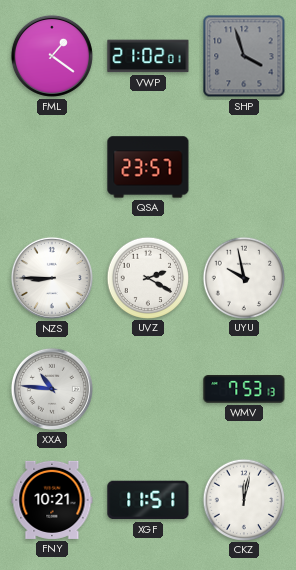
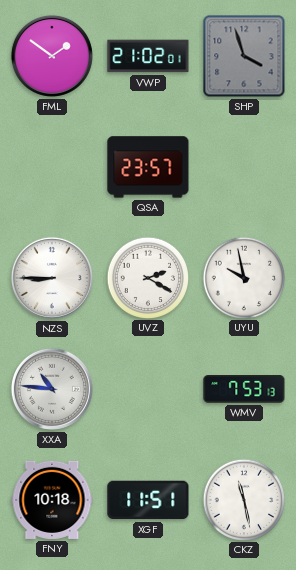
FML: 1:21 -> 1:51 (52, 56)
FNY: 10:21 -> 10:18 (52, 500)
CKZ: 12:02 -> 11:28 (243, 499)
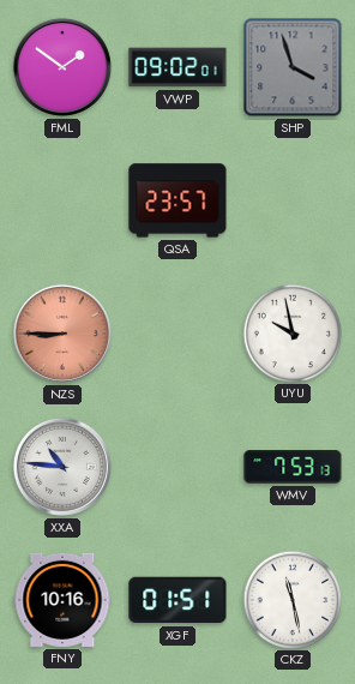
VWP: 21:02 -> 09:02 (177, 67)
NZS dial: white -> salmon (62, 334)
UVZ: 2:20 -> none (147, 277)
FNY: 10:18 -> 10:16 (62, 600)
XGF: 11:51 -> 01:51 (177, 600)
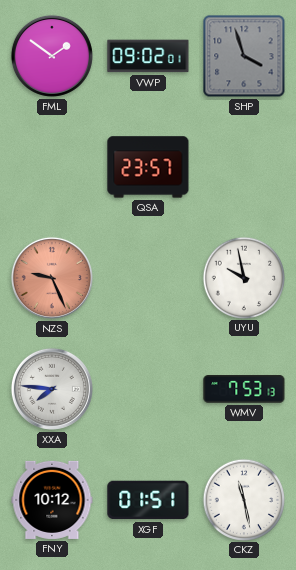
NZS: 8:45 -> 9:26 (52, 278)
XXA: 10:46 -> 7:46 (52, 389)
FNY: 10:16 -> 10:12 (52, 500)
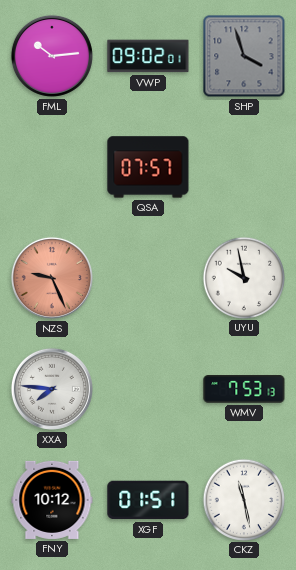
FML: 1:51 -> 10:14 (52, 56)
QSA: 23:57 -> 07:57 (148, 167)
